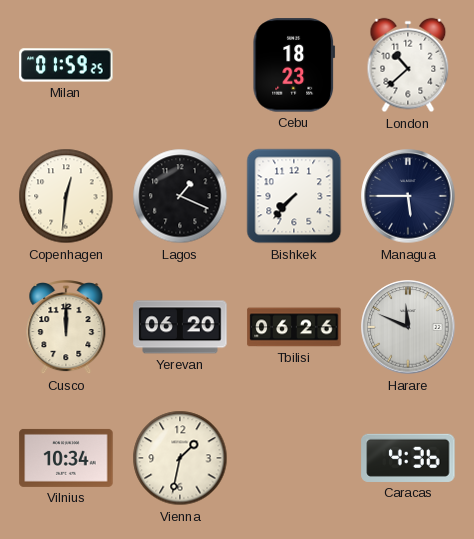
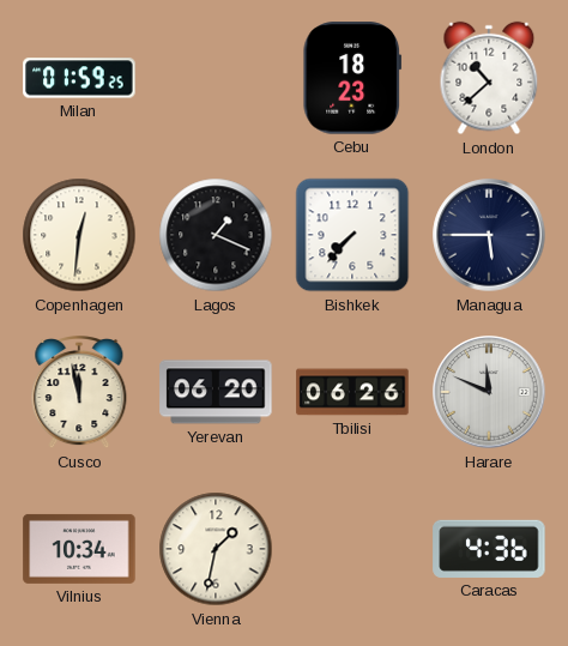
Cusco: 12:00 -> 11:58 (79, 393)
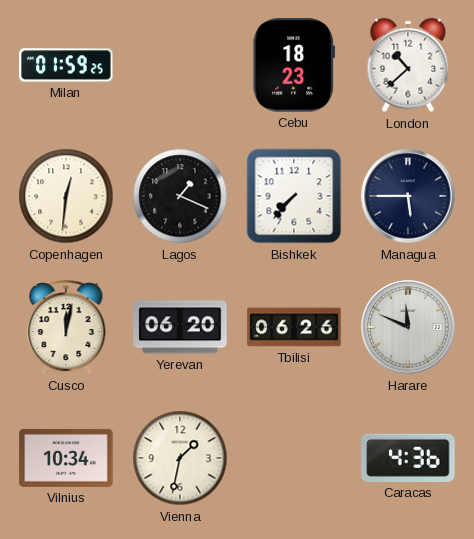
Cusco: 11:58 -> 12:02 (66, 328)
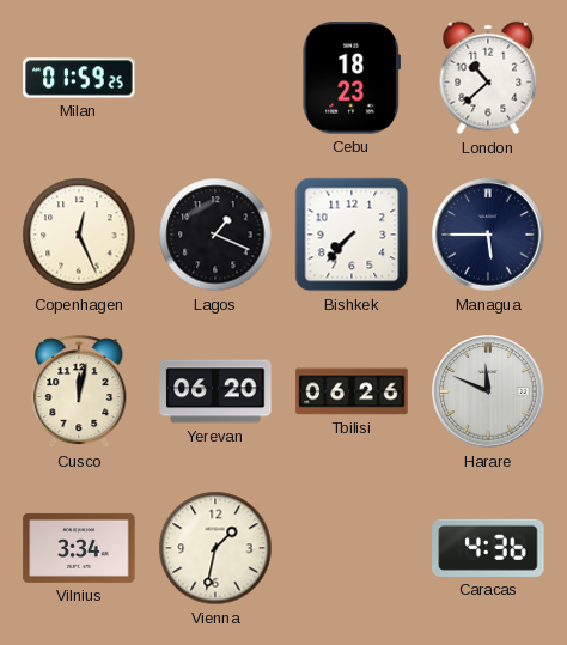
Copenhagen: 12:31 -> 12:26 (79, 235)
Vilnius: 10:34 -> 3:34 (79, 548)
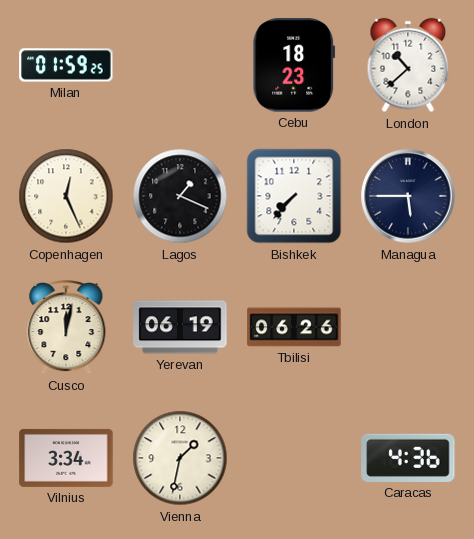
Yerevan: 06:20 -> 06:19 (180, 327)
Harare: 11:49 -> none (488, 391)
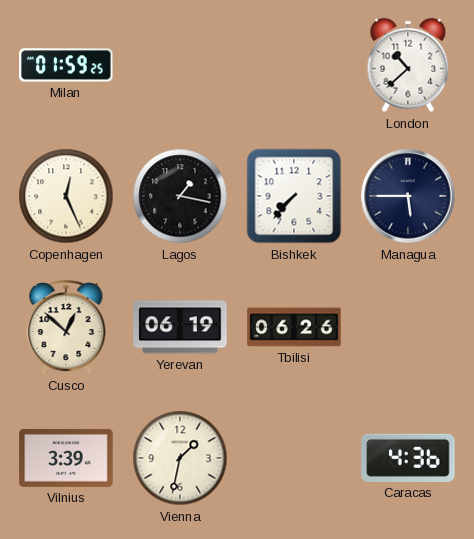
Cebu: 18:23 -> none (294, 65)
Lagos: 1:19 -> 1:17 (180, 196)
Cusco: 12:02 -> 12:52 (66, 328)
Vilnius: 3:34 -> 3:39 (66, 458)
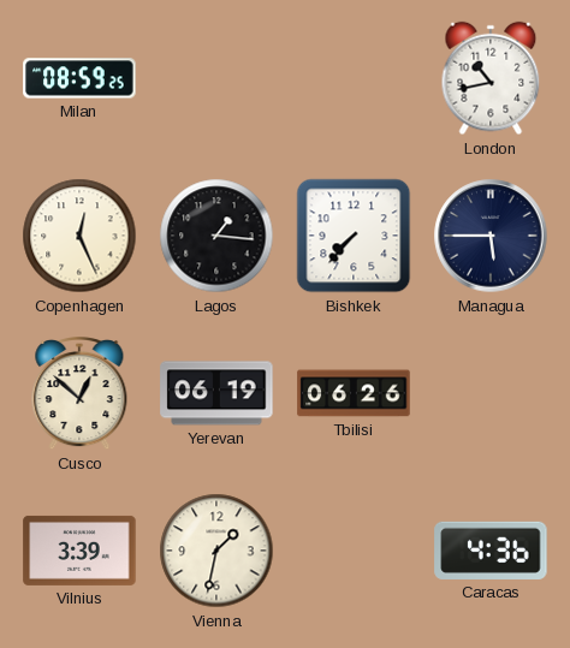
Milan: 01:59 -> 08:59 (79, 78)
London: 10:38 -> 10:43 (491, 78)
Lagos: 1:17 -> 1:16 (216, 236)
